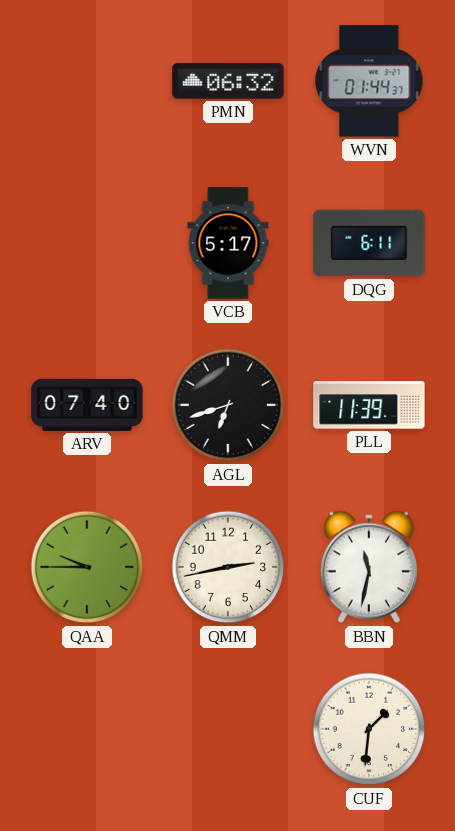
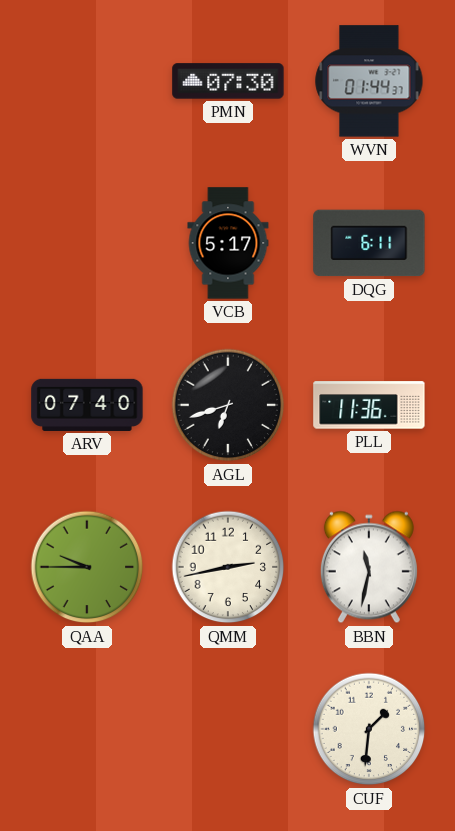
PMN: 06:32 -> 07:30 (228, 81)
PLL: 11:39 -> 11:36 (369, 405)
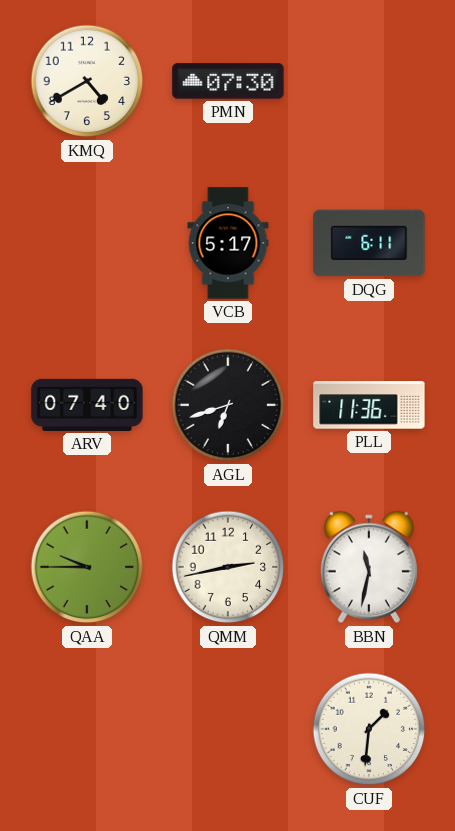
KMQ: none -> 4:40 (87, 81)
WVN: 01:44 -> none (369, 81)
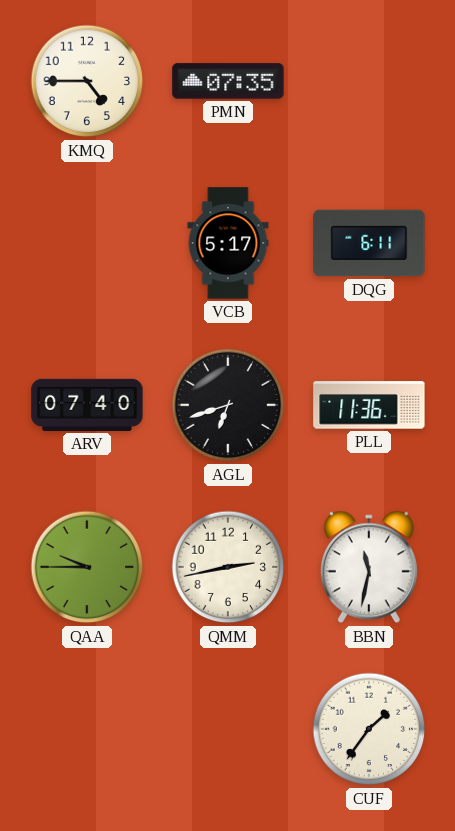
KMQ: 4:40 -> 4:45 (87, 81)
PMN: 07:30 -> 07:35 (228, 81)
CUF: 1:31 -> 1:36 (369, 729)
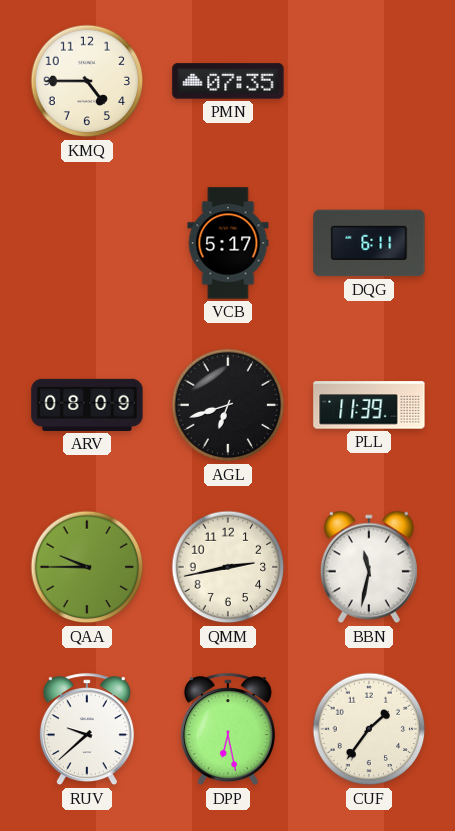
ARV: 07:40 -> 08:09 (87, 405)
PLL: 11:36 -> 11:39 (369, 405)
RUV: none -> 9:38 (87, 730)
DPP: none -> 6:28 (228, 730)
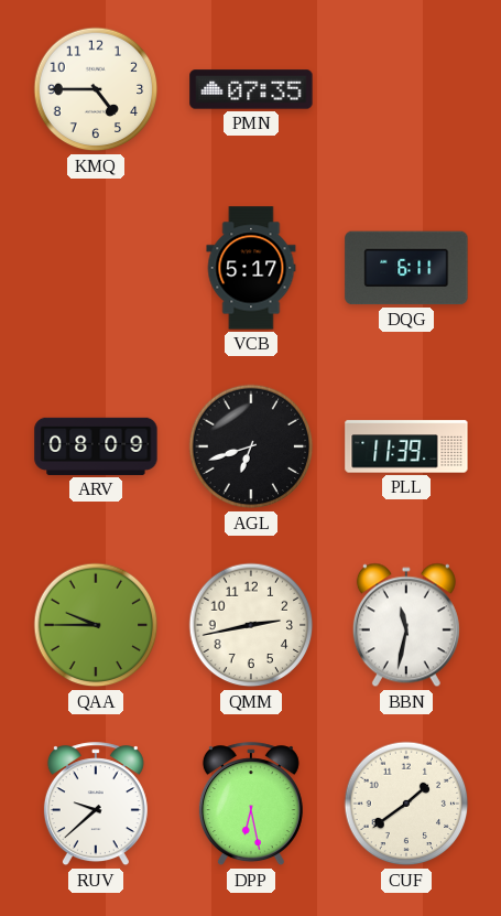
CUF: 1:36 -> 1:39 (406, 804)
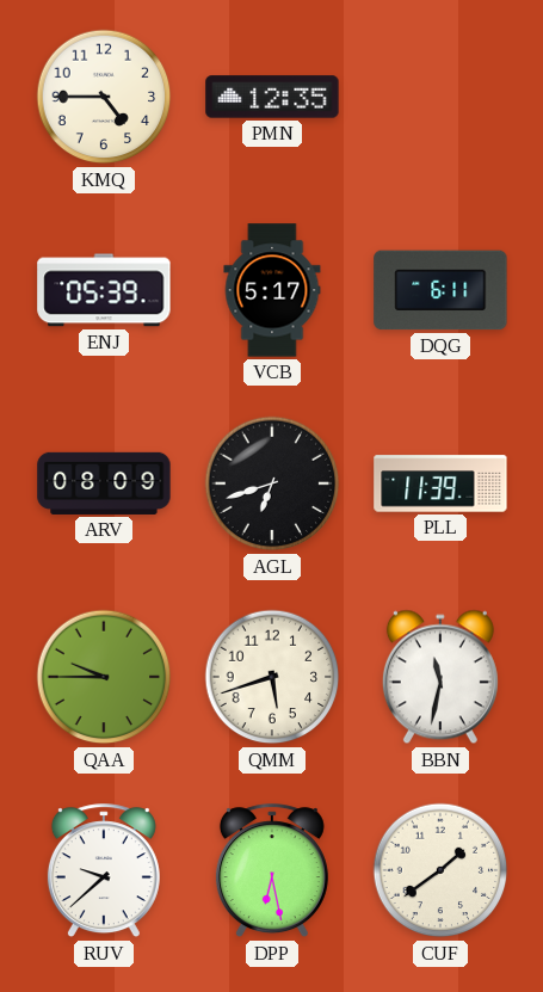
PMN: 07:35 -> 12:35 (272, 97)
ENJ: none -> 05:39 (104, 290)
QMM: 2:43 -> 5:42 (272, 677)
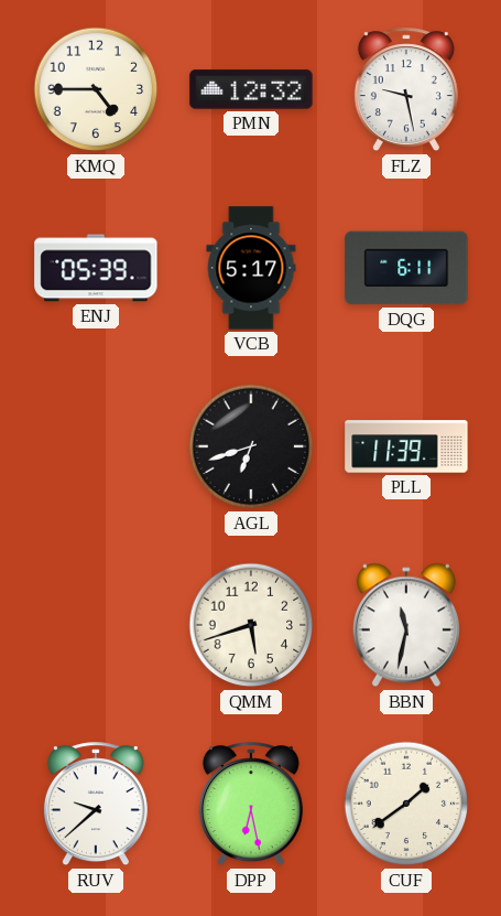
PMN: 12:35 -> 12:32 (251, 89)
FLZ: none -> 9:28 (406, 90)
ARV: 08:09 -> none (104, 483)
QAA: 9:45 -> none (104, 677)
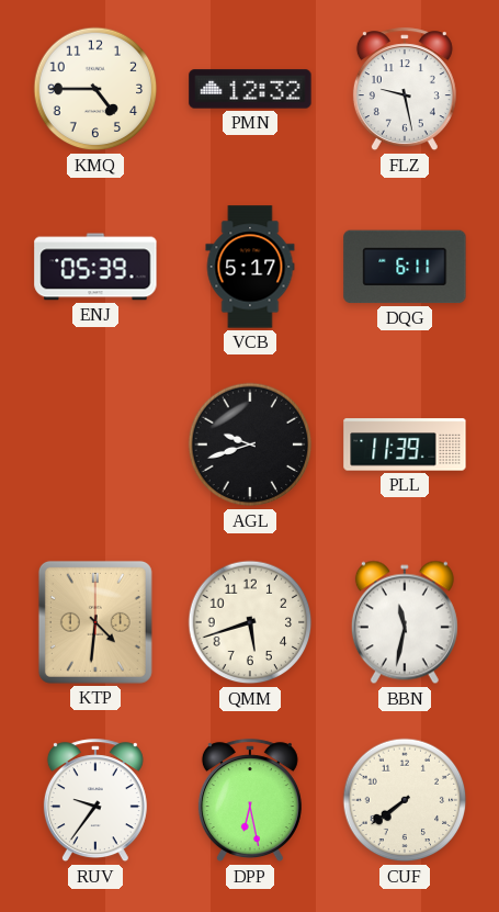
AGL: 6:42 -> 9:42 (250, 444)
KTP: none -> 4:31 (95, 622)
RUV: 9:38 -> 9:36 (95, 801)
CUF: 1:39 -> 7:39 (405, 800)
